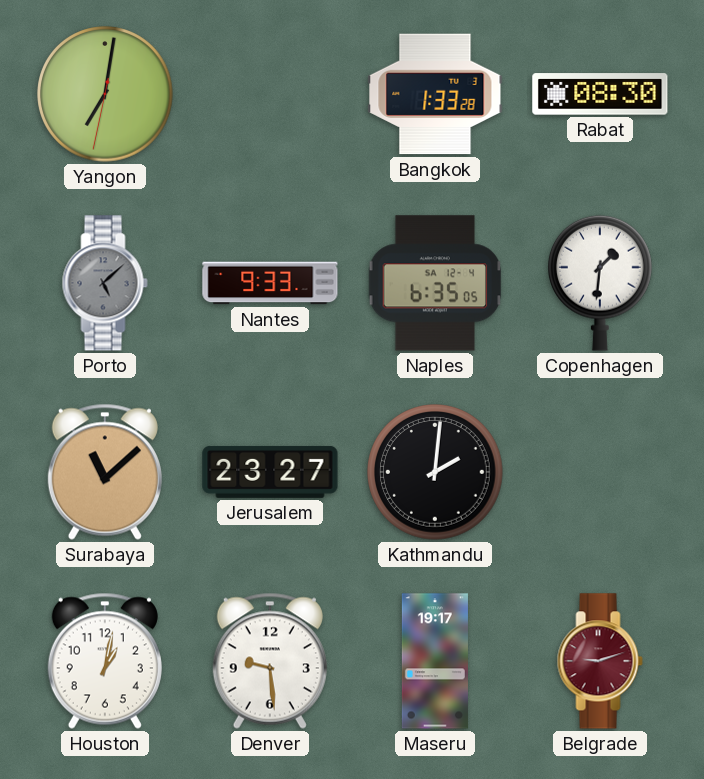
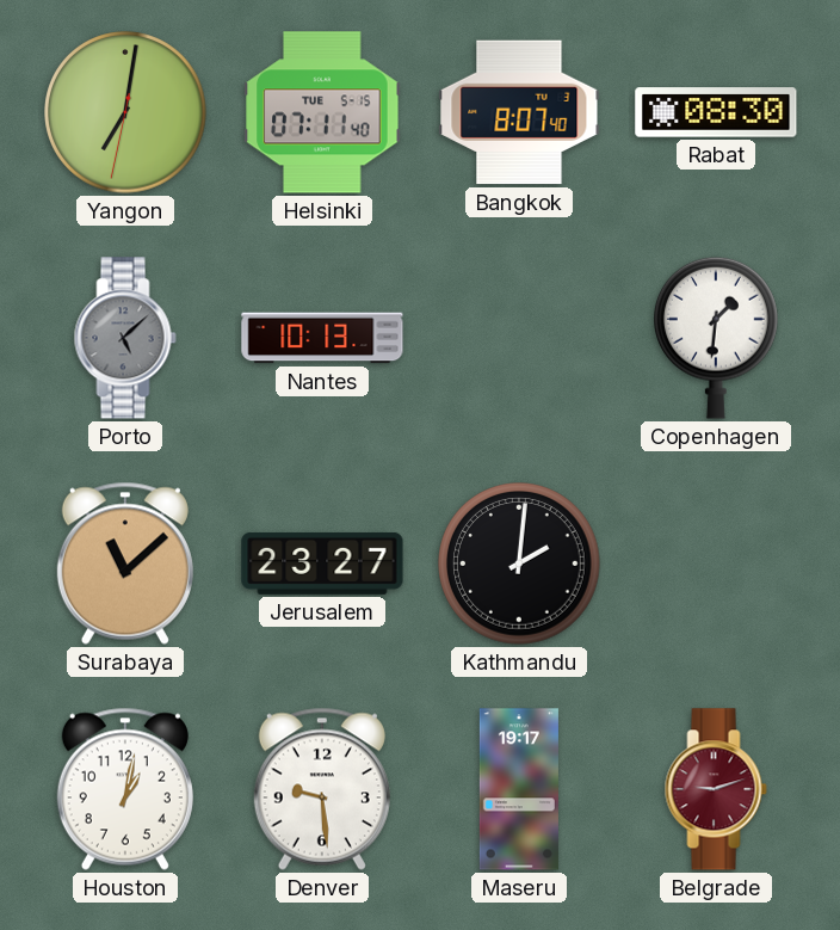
Helsinki: none -> 07:11 (322, 112)
Bangkok: 1:33 -> 8:07 (519, 112)
Nantes: 9:33 -> 10:13 (322, 338)
Naples: 6:35 -> none (435, 283)
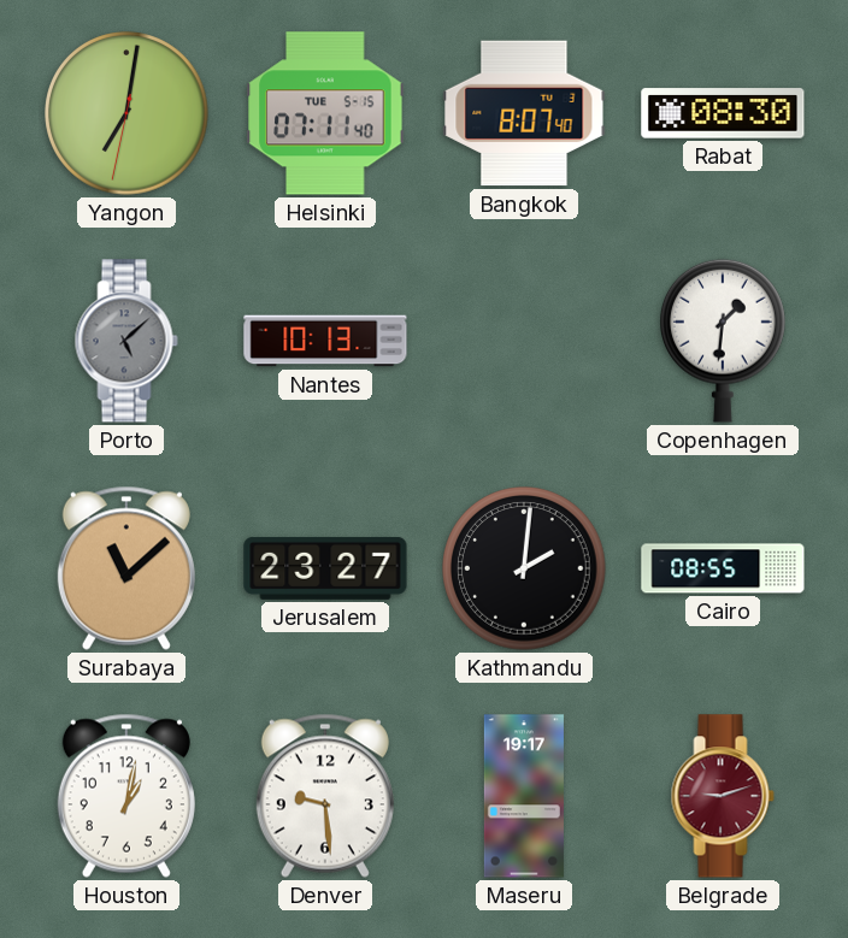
Cairo: none -> 08:55 (723, 568)
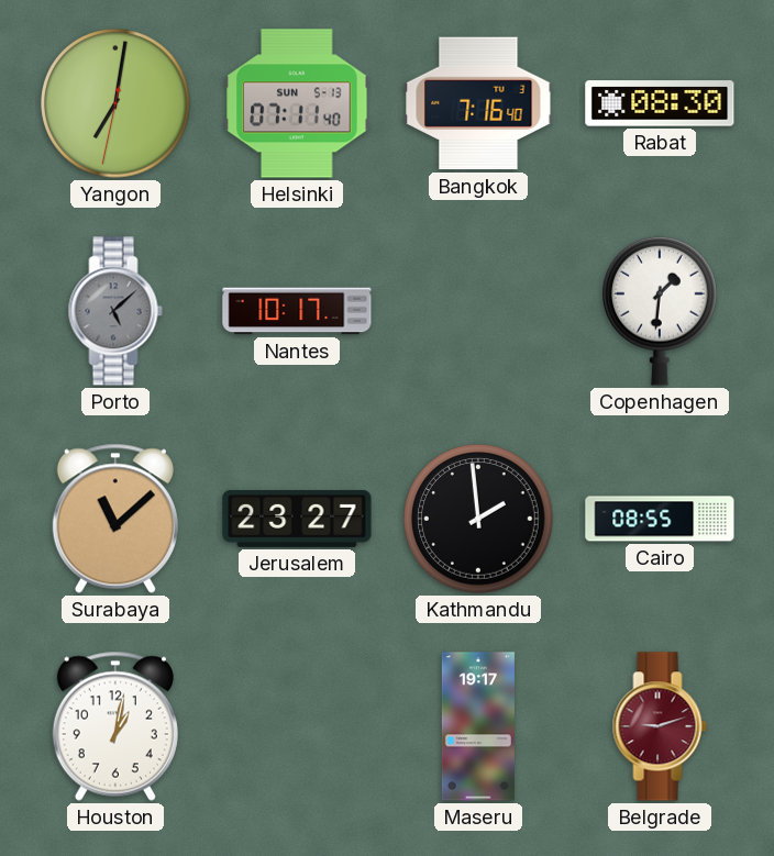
Helsinki date: TUE 5-15 -> SUN 5-13 (297, 103)
Bangkok: 8:07 -> 7:16 (478, 103)
Nantes: 10:13 -> 10:17 (297, 311)
Kathmandu: 2:01 -> 1:59 (478, 519)
Denver: 9:29 -> none (325, 796)
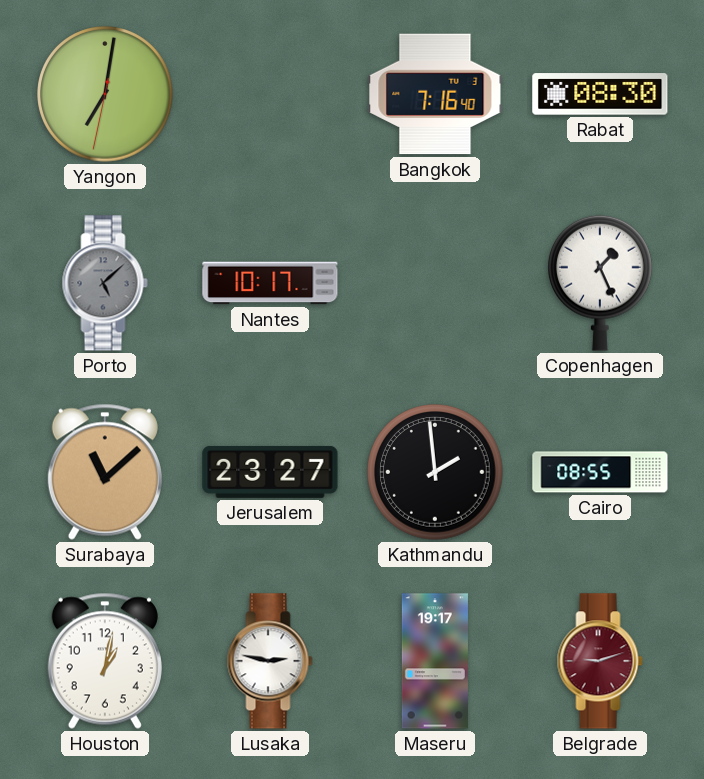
Helsinki: 07:11 -> none (297, 103)
Copenhagen: 1:31 -> 1:26 (601, 283)
Lusaka: none -> 2:47 (270, 661)
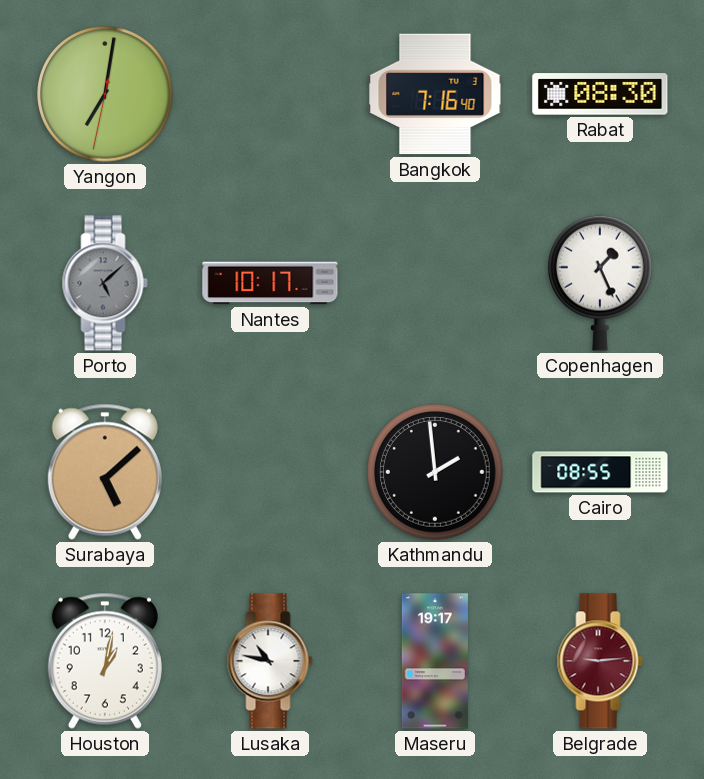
Surabaya: 11:08 -> 5:08 (105, 472)
Jerusalem: 23:27 -> none (270, 472)
Lusaka: 2:47 -> 10:47 (270, 661)
Belgrade: 9:12 -> 9:14 (600, 661)
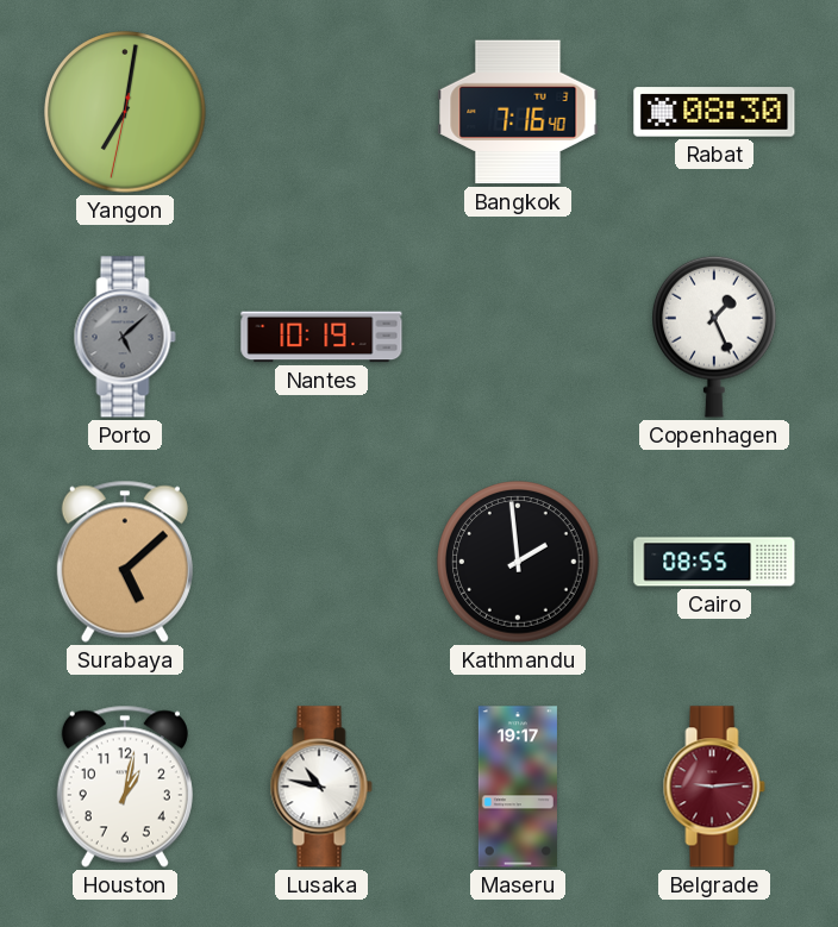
Nantes: 10:17 -> 10:19 (321, 337)
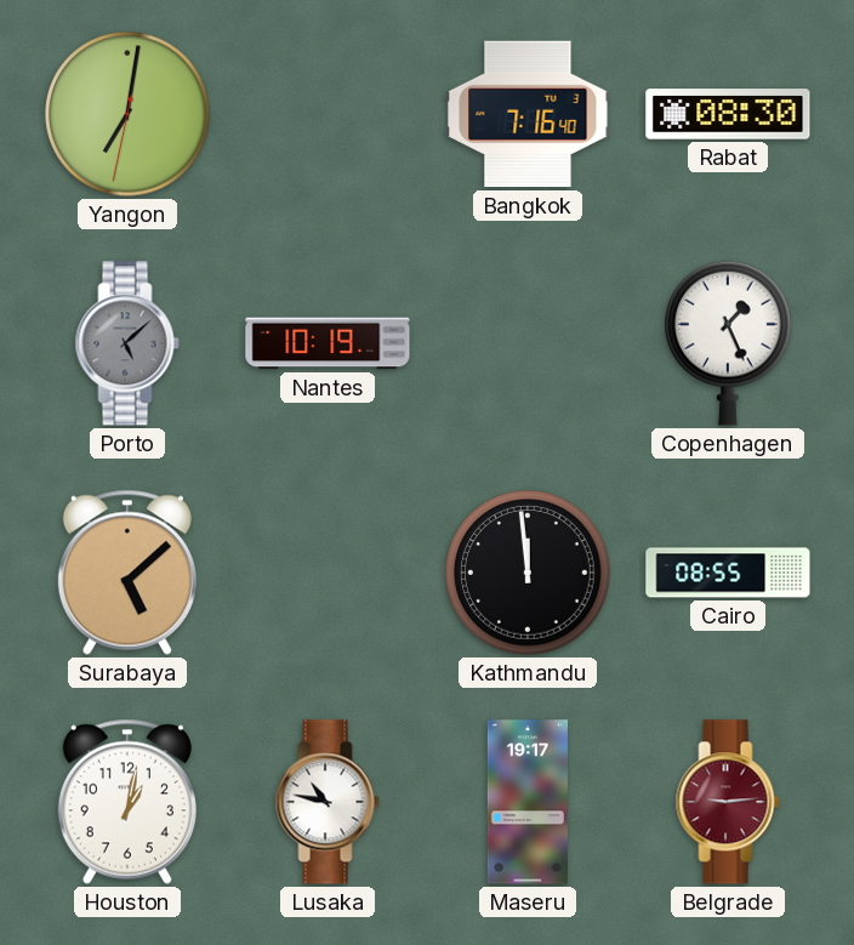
Kathmandu: 1:59 -> 11:59 (528, 573)
